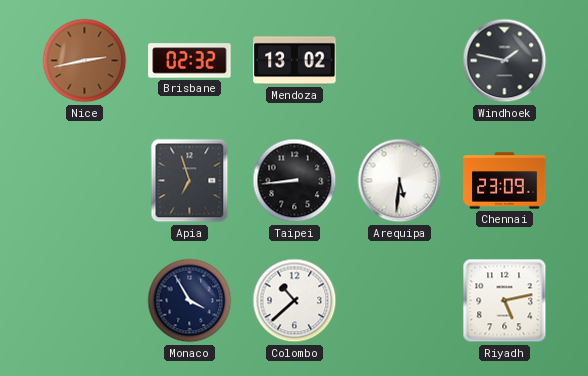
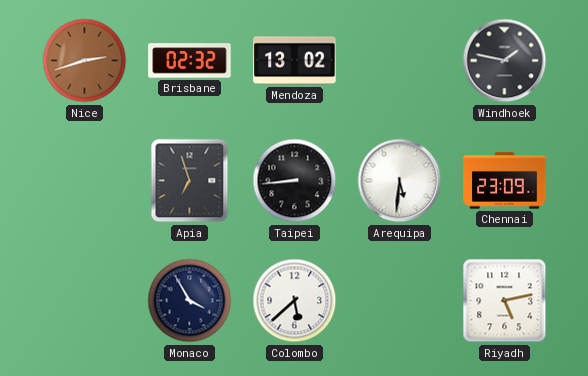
Nice: 2:43 -> 2:42 (85, 61)
Colombo: 10:38 -> 5:38 (295, 301)
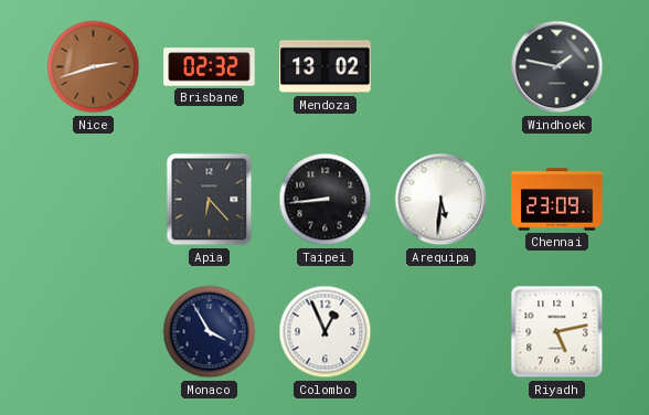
Apia: 6:57 -> 6:23 (210, 200)
Colombo: 5:38 -> 12:56 (326, 332)
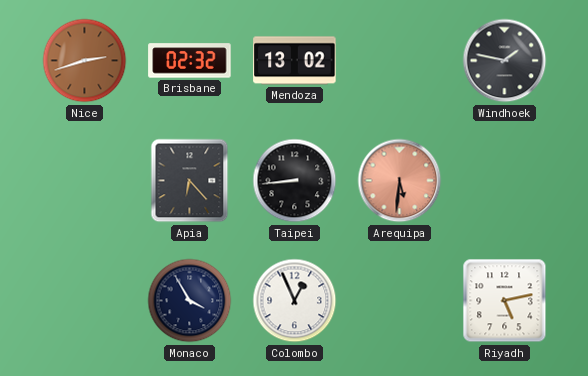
Arequipa dial: white -> salmon (400, 181)
Chennai: 23:09 -> none (557, 200)
